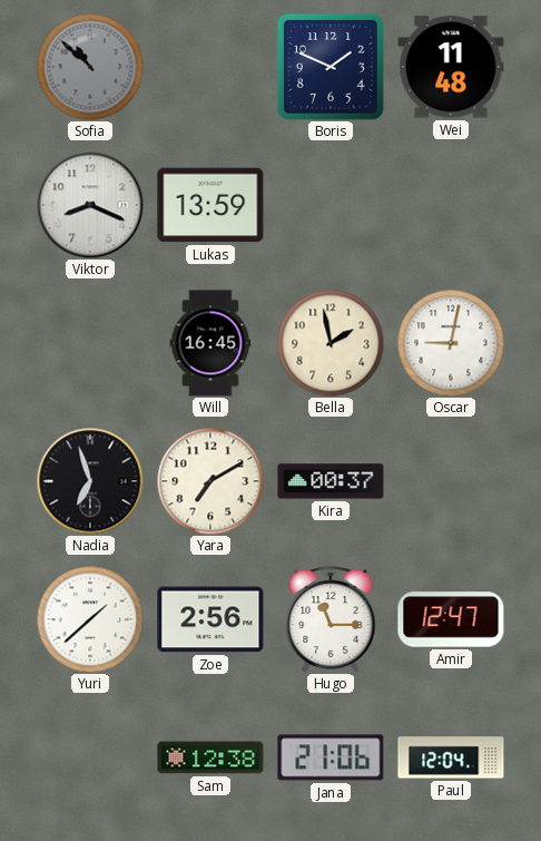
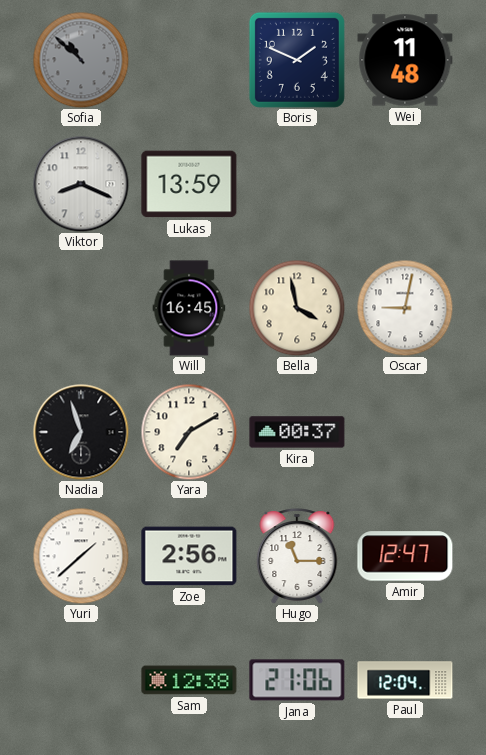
Bella: 1:58 -> 3:58 (297, 308)
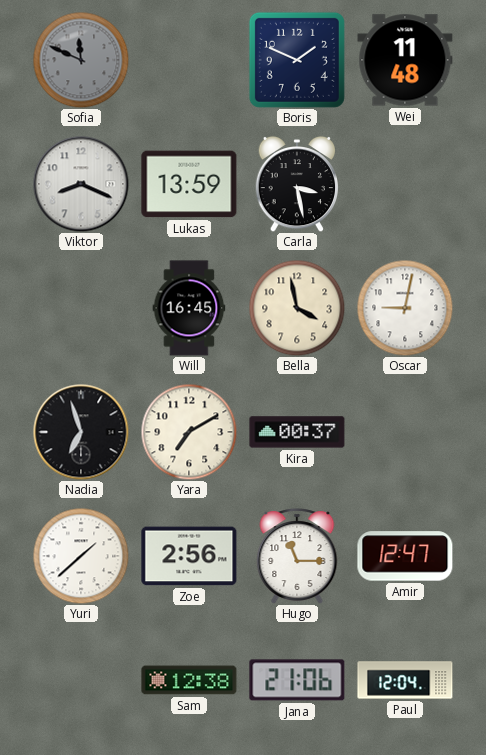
Sofia: 10:52 -> 11:49 (81, 60)
Carla: none -> 3:28 (296, 184)
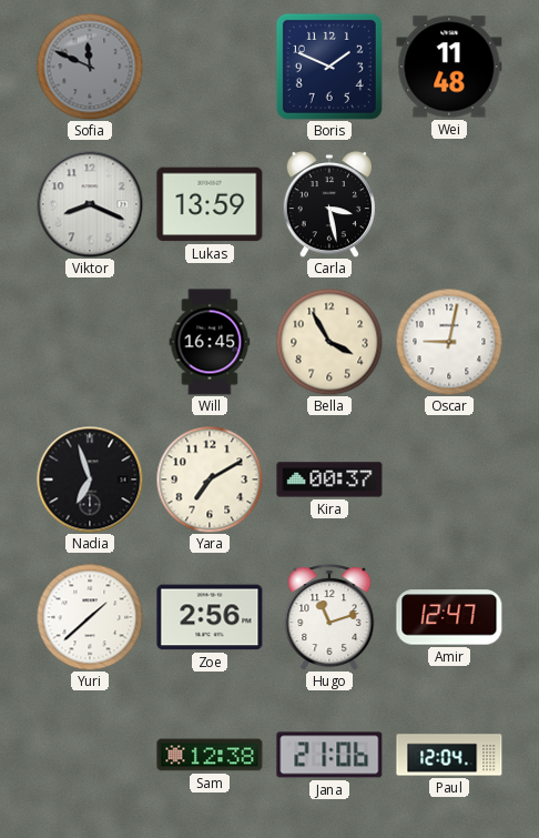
Bella: 3:58 -> 3:55 (329, 342)
Hugo: 11:15 -> 11:12 (329, 617)
